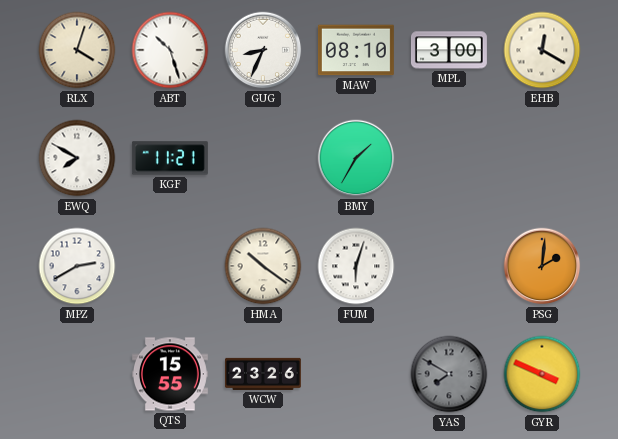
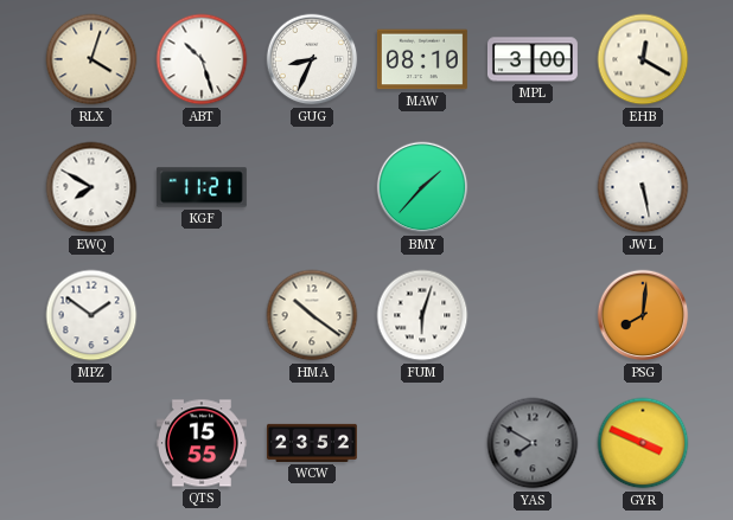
BMY: 1:35 -> 1:37 (422, 187)
JWL: none -> 5:28 (643, 187)
MPZ: 2:40 -> 1:51 (91, 315)
PSG: 2:01 -> 8:01 (643, 315)
WCW: 23:26 -> 23:52 (312, 443)
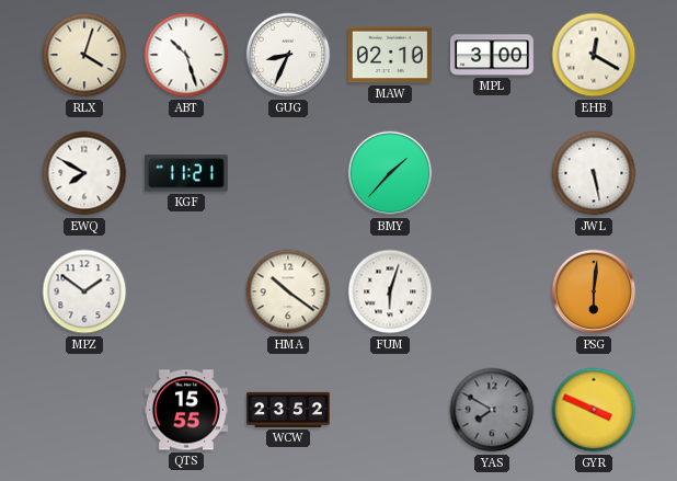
MAW: 08:10 -> 02:10 (390, 55)
PSG: 8:01 -> 6:01 (594, 291)
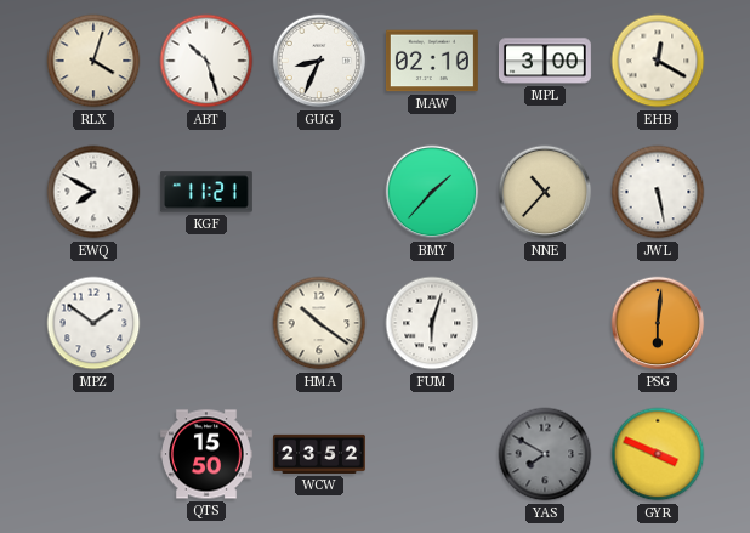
NNE: none -> 10:37 (545, 192)
QTS: 15:55 -> 15:50 (206, 454)
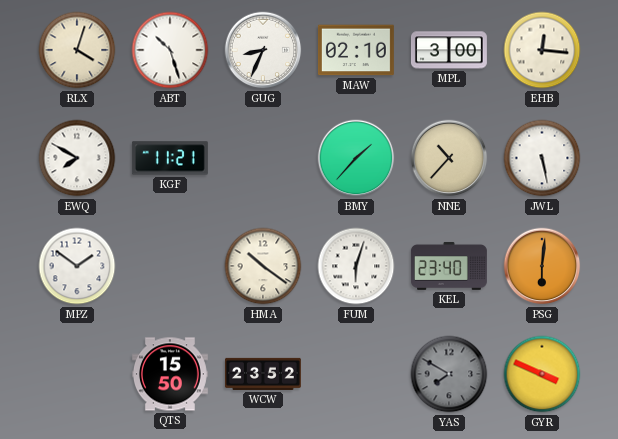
EHB: 12:20 -> 12:16 (542, 50)
KEL: none -> 23:40 (449, 266)
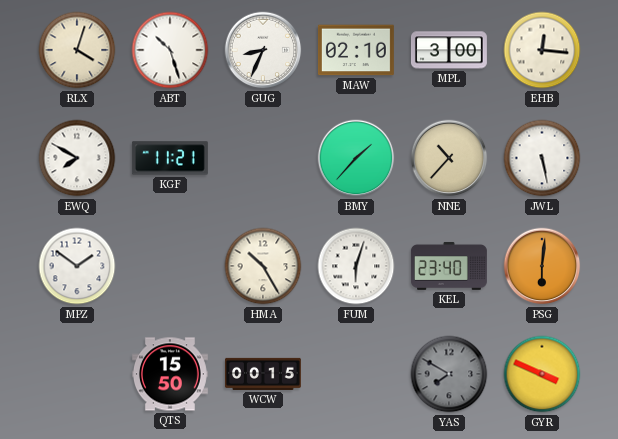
HMA: 10:21 -> 10:25 (263, 266)
WCW: 23:52 -> 00:15 (263, 374)
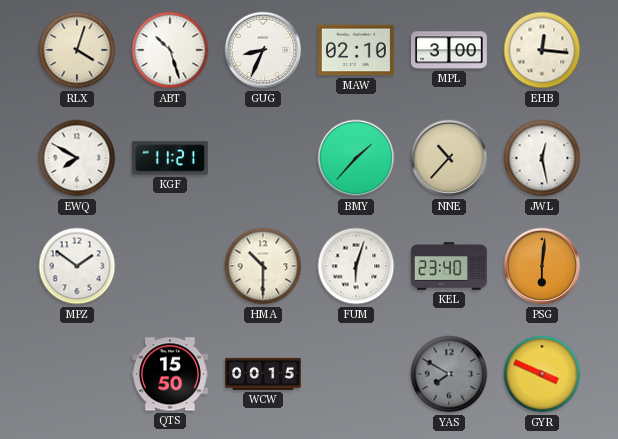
JWL: 5:28 -> 12:28 (542, 158)
HMA: 10:25 -> 10:30 (263, 266)
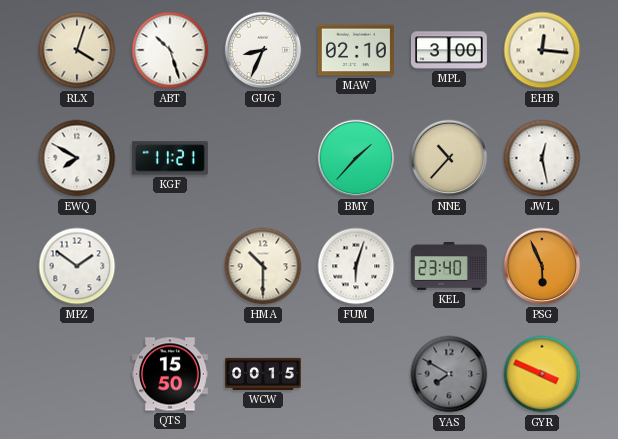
PSG: 6:01 -> 5:56 (542, 266)
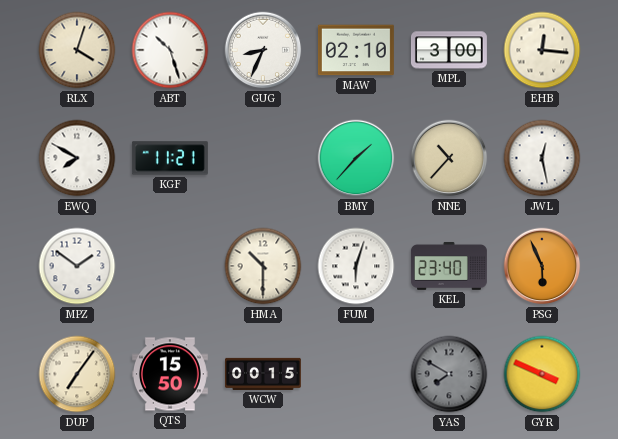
DUP: none -> 7:06 (77, 374)
